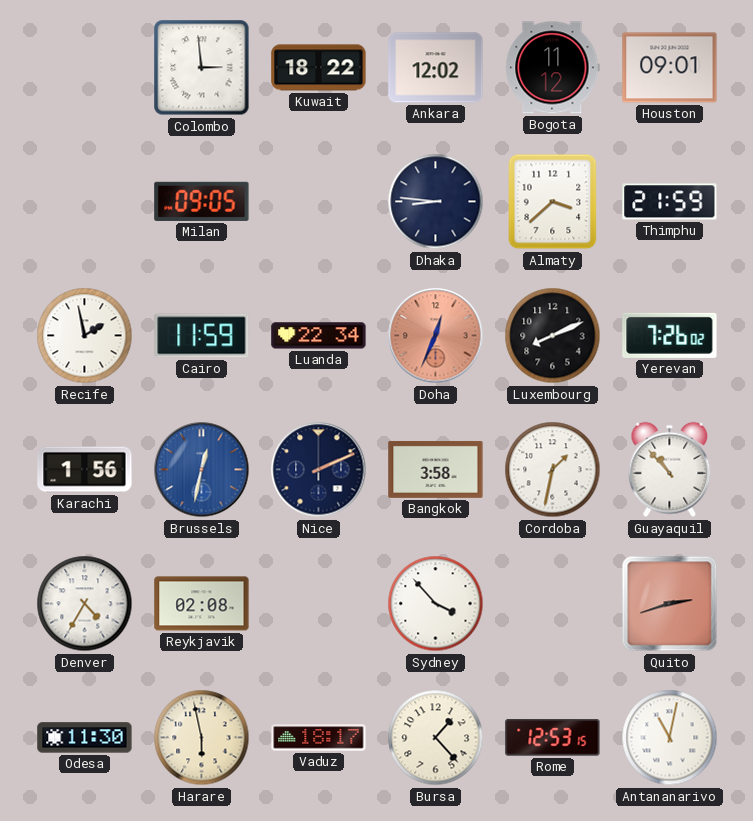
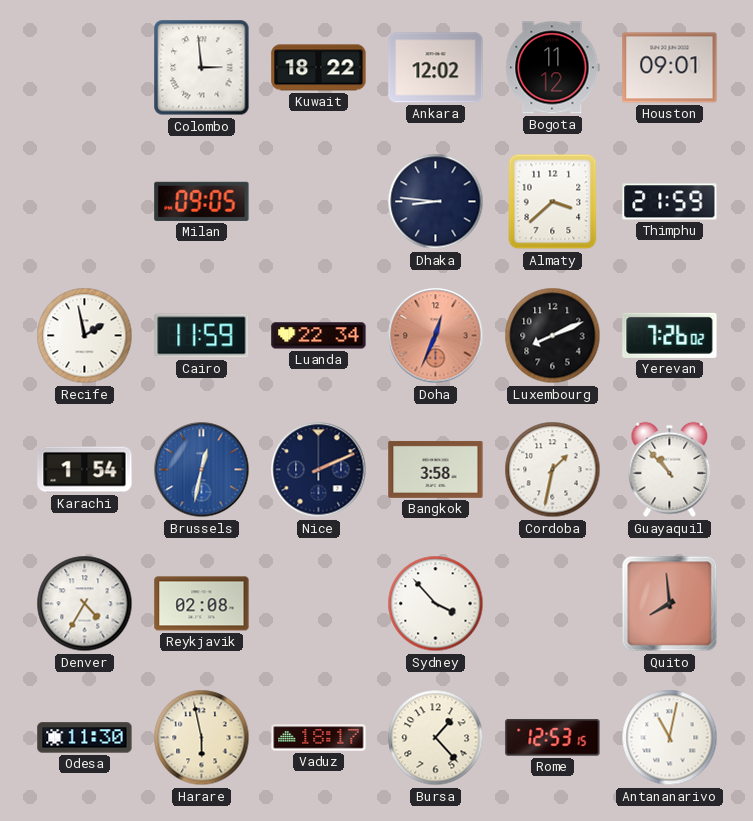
Karachi: 1:56 -> 1:54 (85, 470)
Quito: 2:42 -> 7:59 (670, 604)
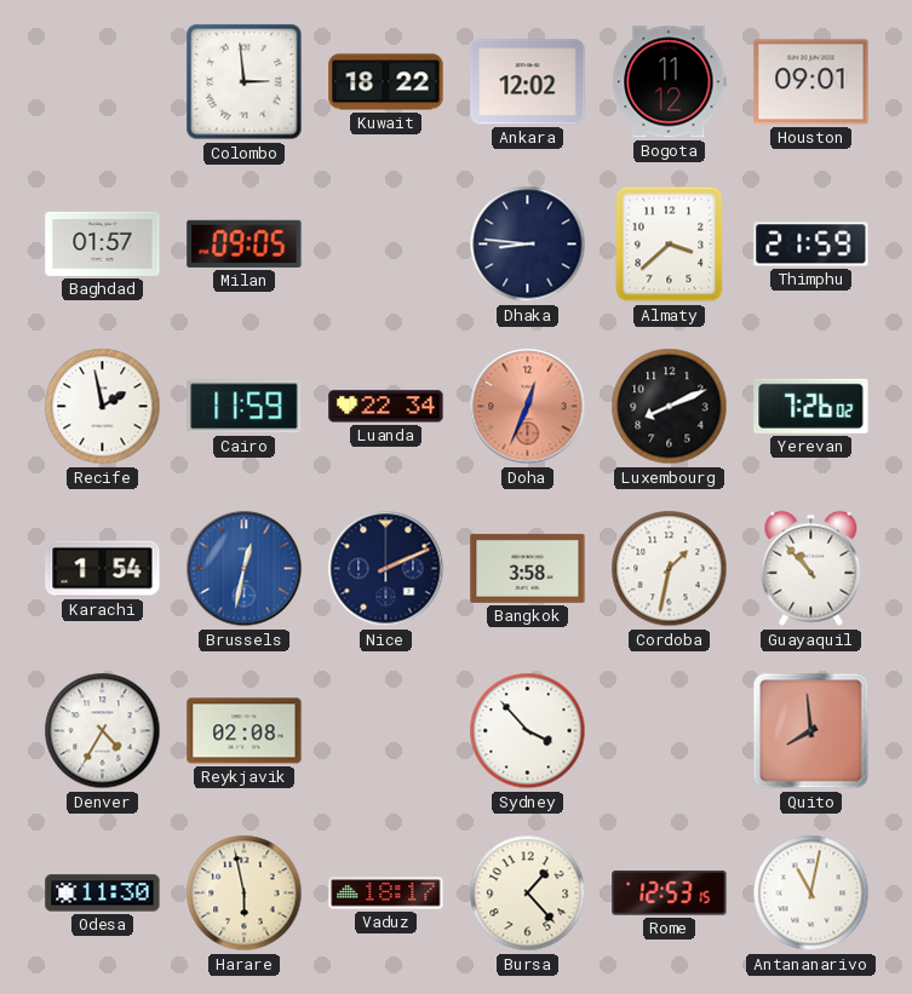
Baghdad: none -> 01:57 (103, 243)
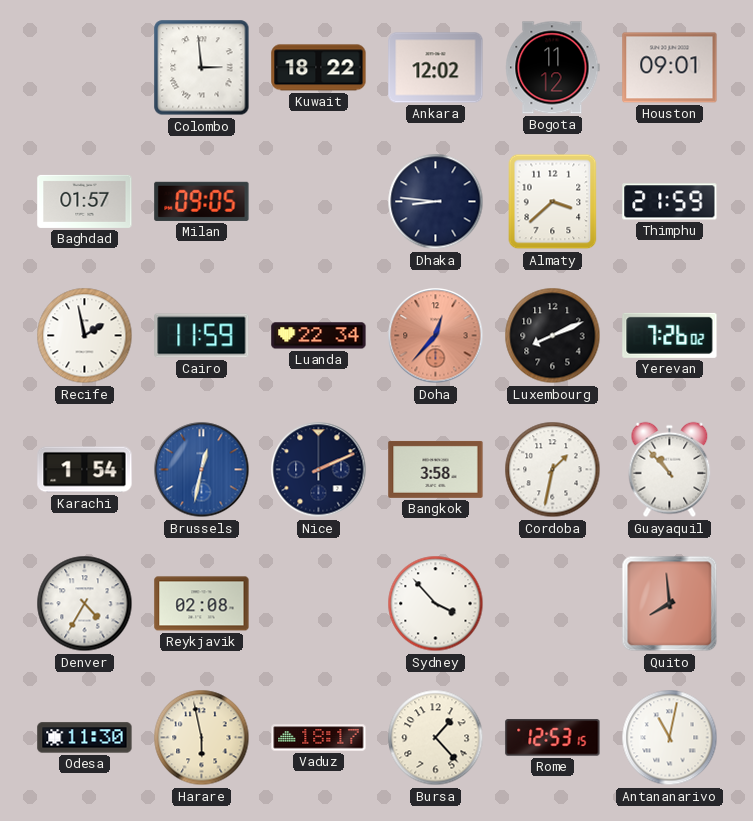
Doha: 12:34 -> 12:37 (436, 336)
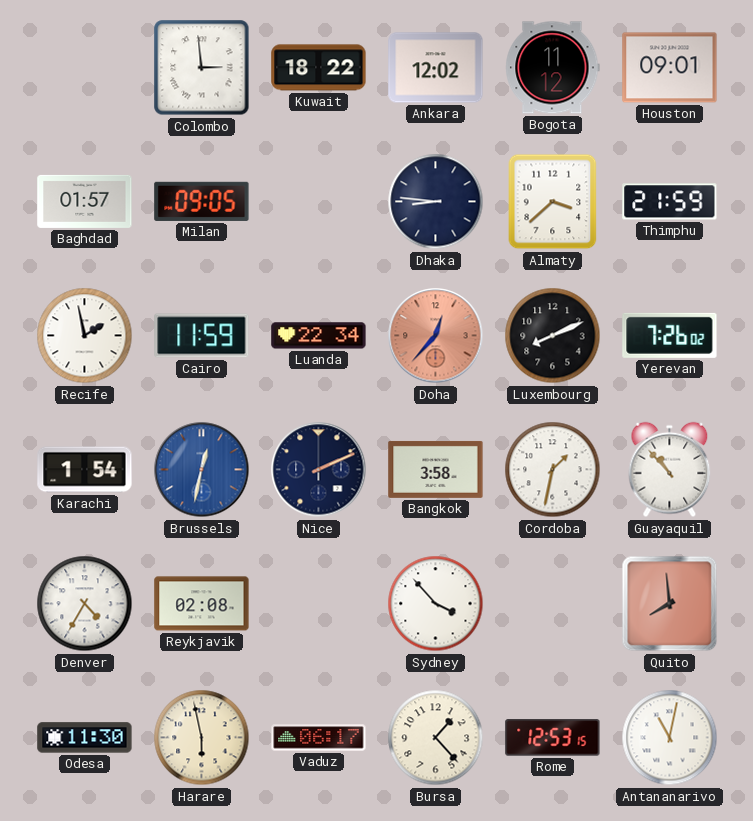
Vaduz: 18:17 -> 06:17 (319, 738)
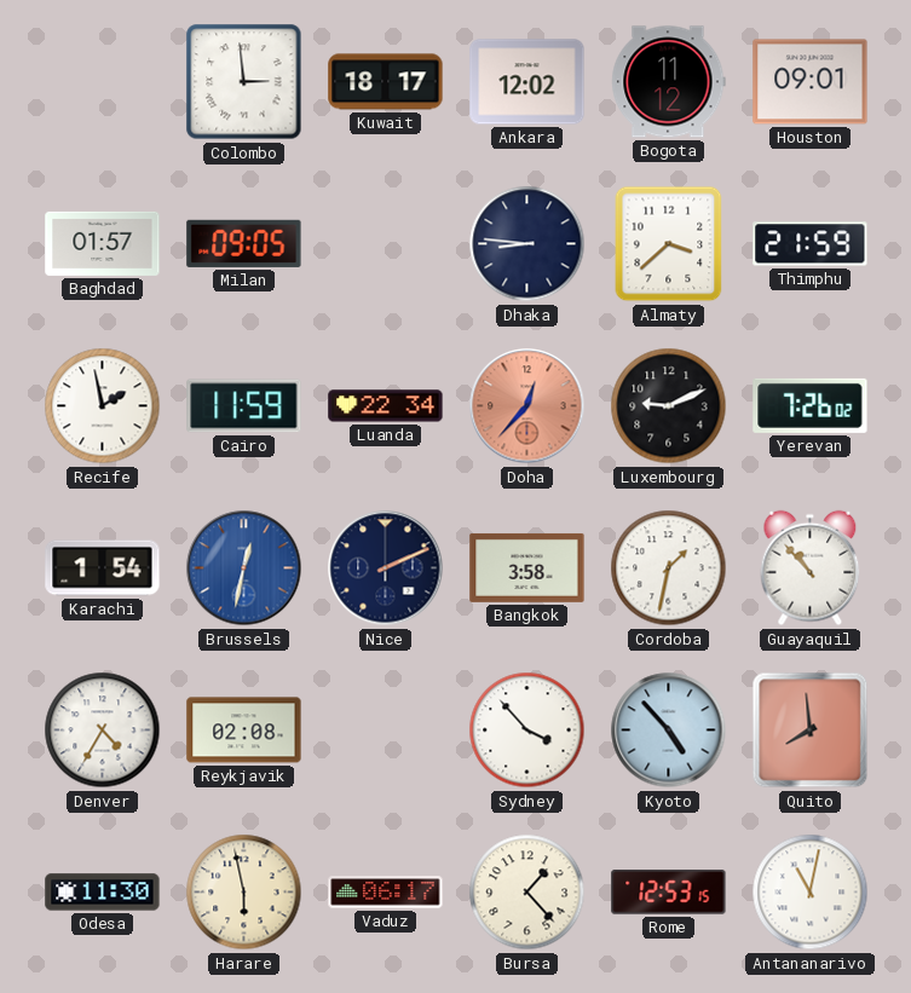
Kuwait: 18:22 -> 18:17 (386, 82)
Luxembourg: 8:11 -> 9:11 (669, 406)
Kyoto: none -> 4:53 (669, 731)
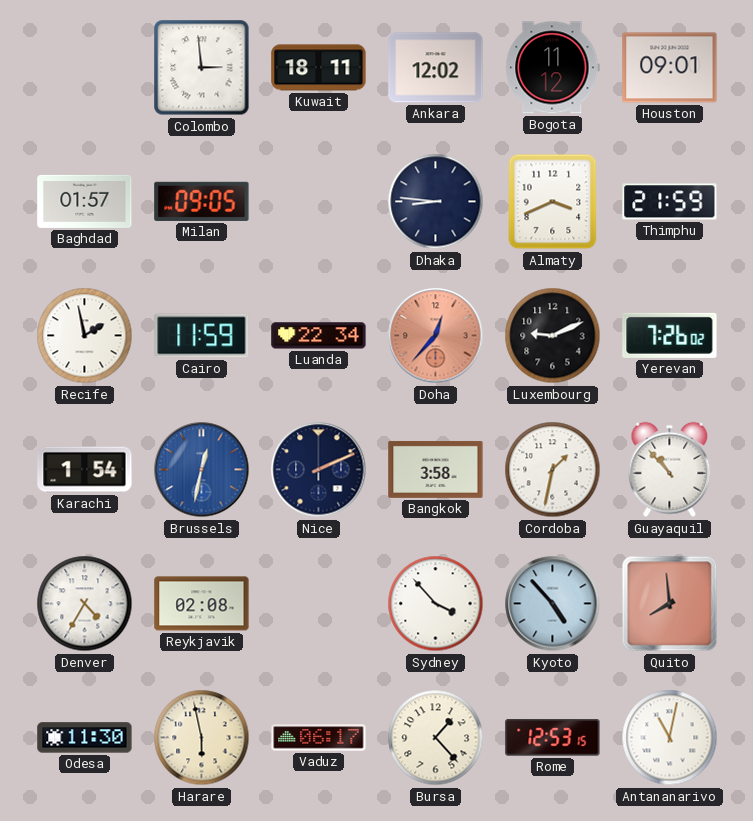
Kuwait: 18:17 -> 18:11 (319, 68)
Almaty: 3:38 -> 3:41 (553, 202)
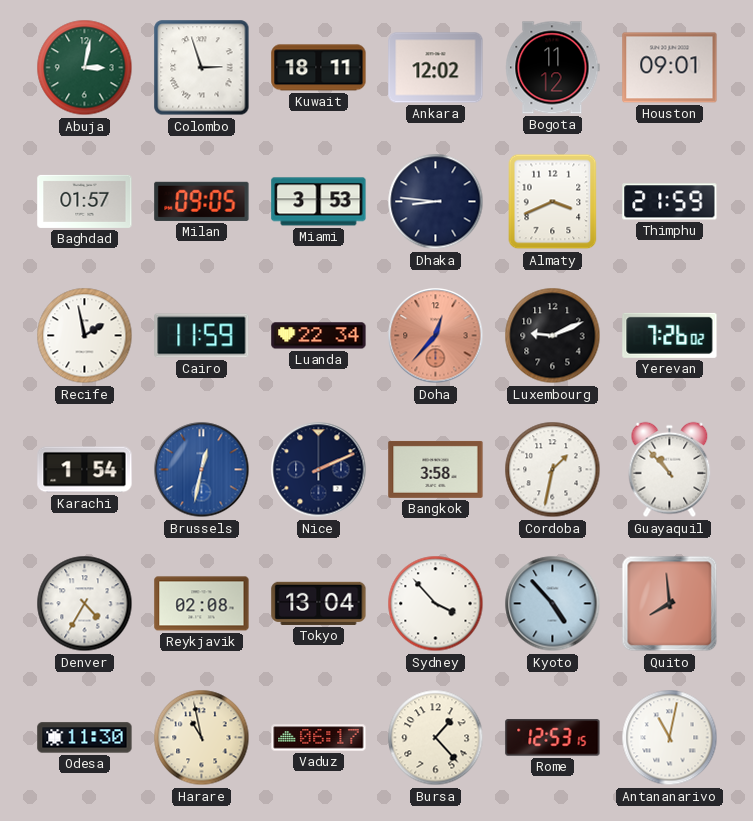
Abuja: none -> 3:02 (85, 68)
Colombo: 2:59 -> 2:57 (202, 68)
Miami: none -> 3:53 (319, 202)
Tokyo: none -> 13:04 (319, 603)
Harare: 5:58 -> 10:58 (202, 738)
